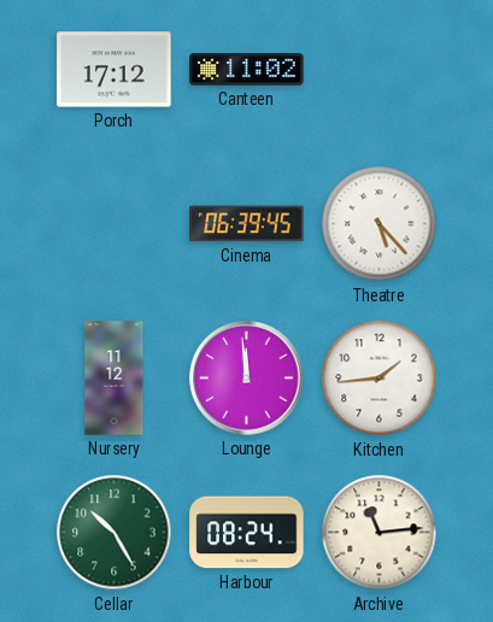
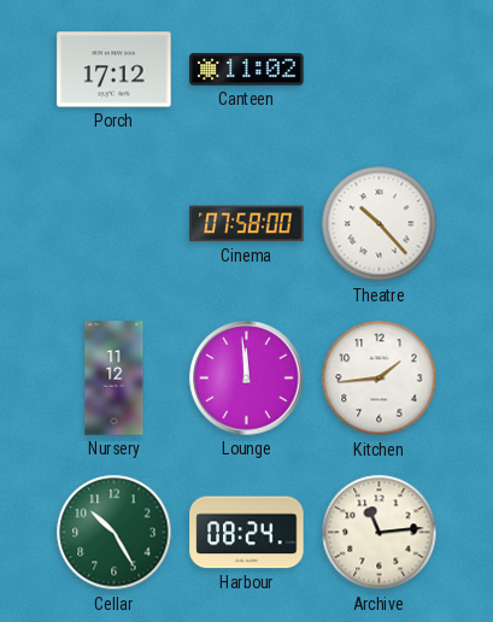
Cinema: 06:39 -> 07:58 (247, 224)
Theatre: 5:23 -> 10:23 (380, 224)
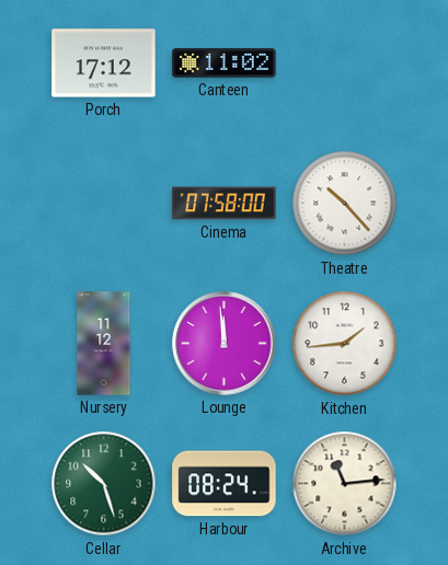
Cellar: 10:25 -> 10:27 (104, 484)
